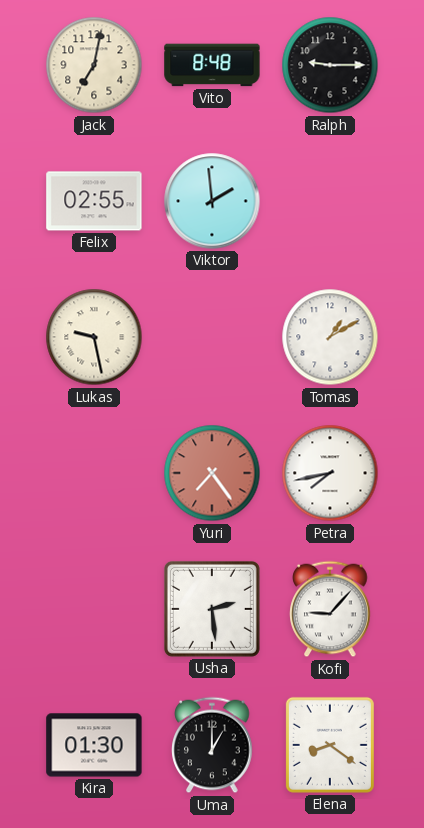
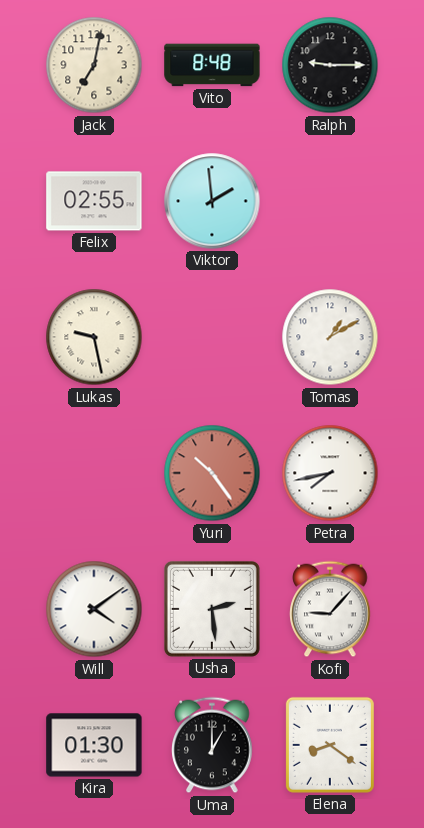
Yuri: 7:24 -> 10:24 (212, 473)
Will: none -> 4:09 (94, 609)
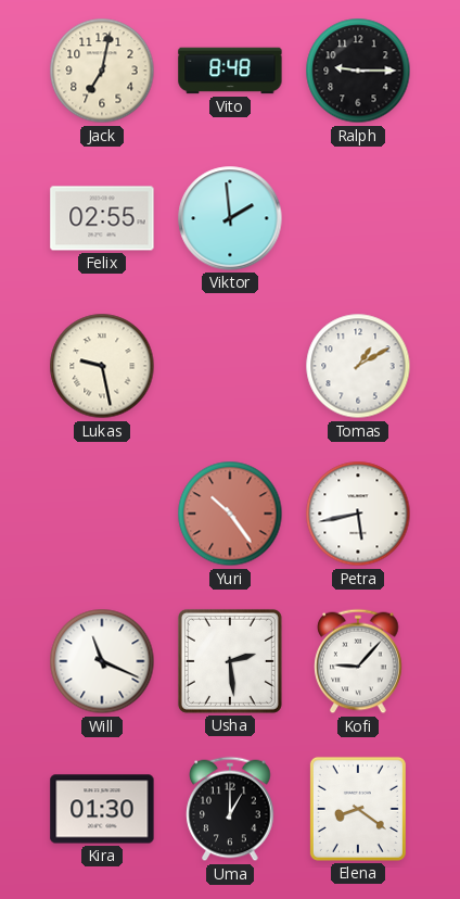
Petra: 7:43 -> 5:43 (358, 514)
Will: 4:09 -> 11:19 (102, 661)
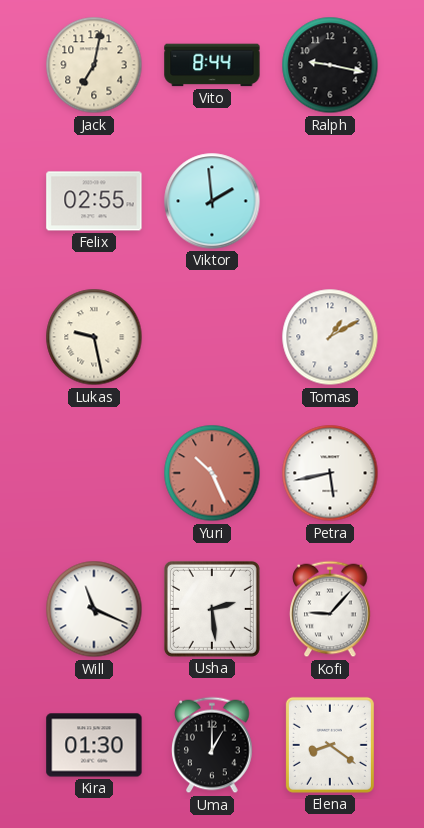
Vito: 8:48 -> 8:44 (212, 65)
Ralph: 9:15 -> 9:17 (330, 65)
Yuri: 10:24 -> 10:26 (212, 473)
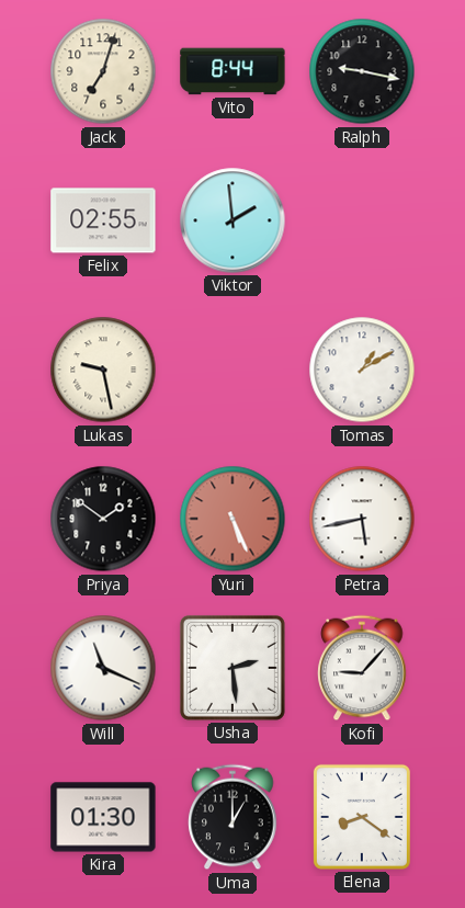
Jack: 7:02 -> 7:03 (103, 71)
Priya: none -> 1:51 (103, 519)
Yuri: 10:26 -> 5:26 (232, 519)
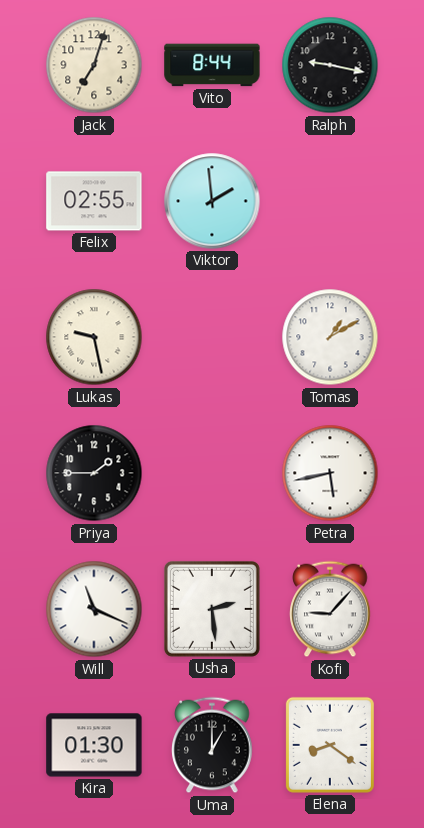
Priya: 1:51 -> 1:45 (94, 473)
Yuri: 5:26 -> none (232, 519)
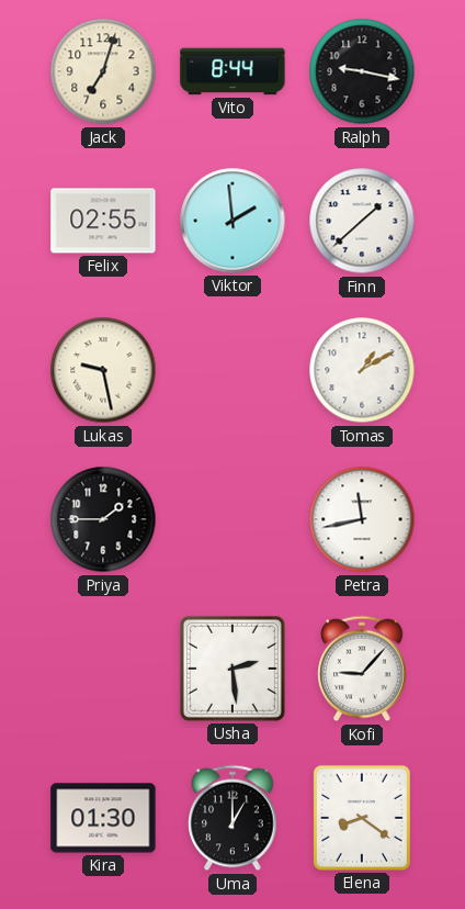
Finn: none -> 1:38 (362, 221)
Petra: 5:43 -> 11:43 (362, 519)
Will: 11:19 -> none (94, 609)
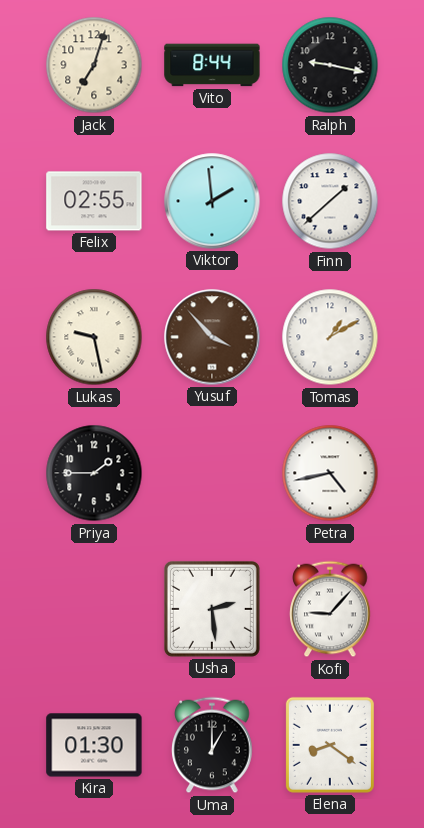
Yusuf: none -> 3:53 (212, 337)
Petra: 11:43 -> 4:43 (330, 473)
